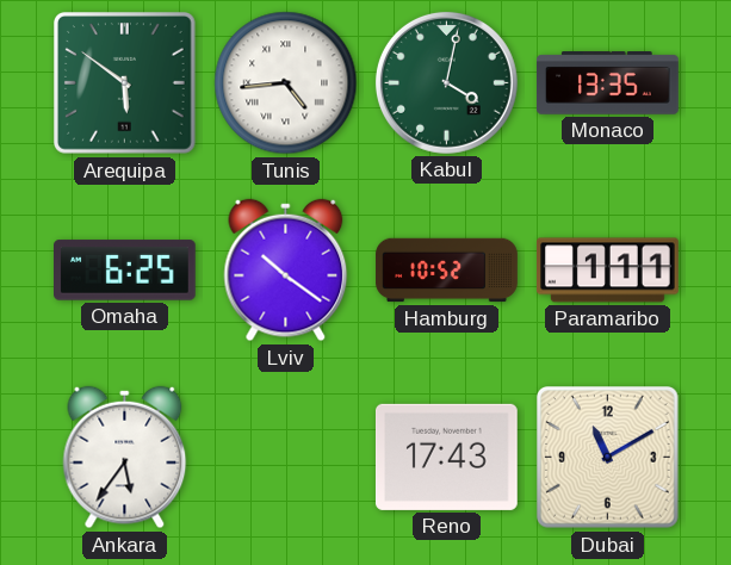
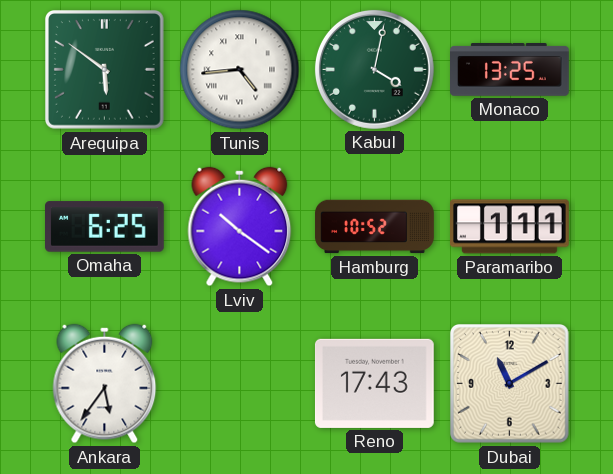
Monaco: 13:35 -> 13:25 (510, 70)
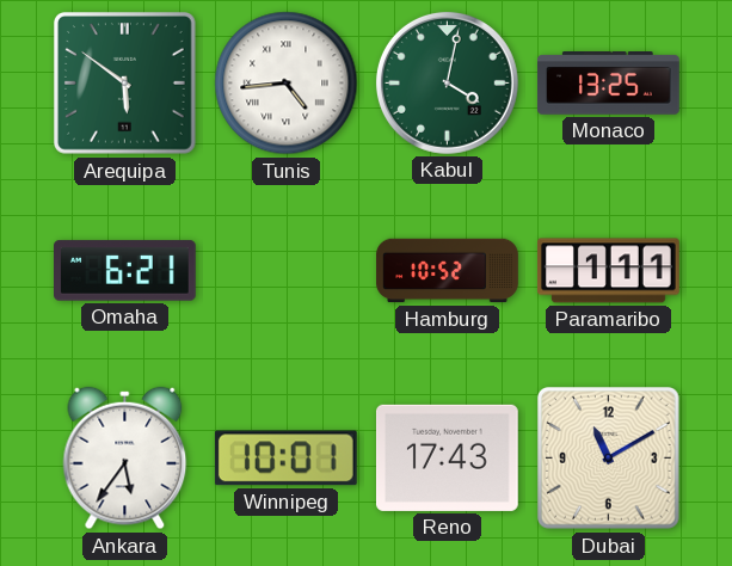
Omaha: 6:25 -> 6:21 (125, 271)
Lviv: 10:21 -> none (240, 227)
Winnipeg: none -> 10:01 (285, 459)
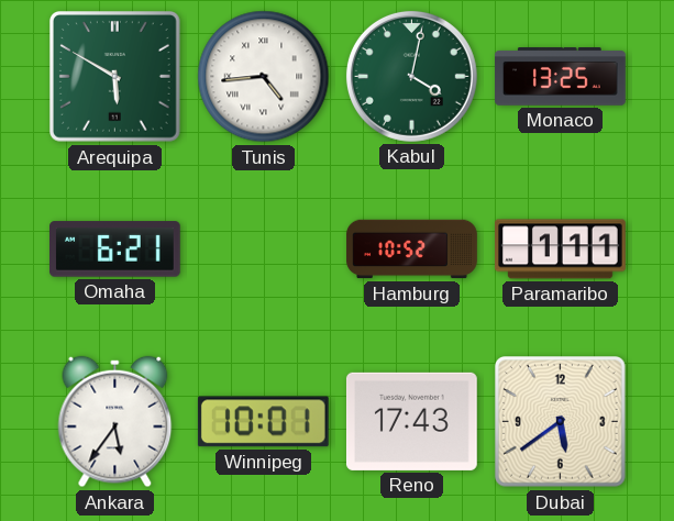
Arequipa: 5:51 -> 5:50 (115, 77)
Dubai: 11:10 -> 5:39 (561, 422)
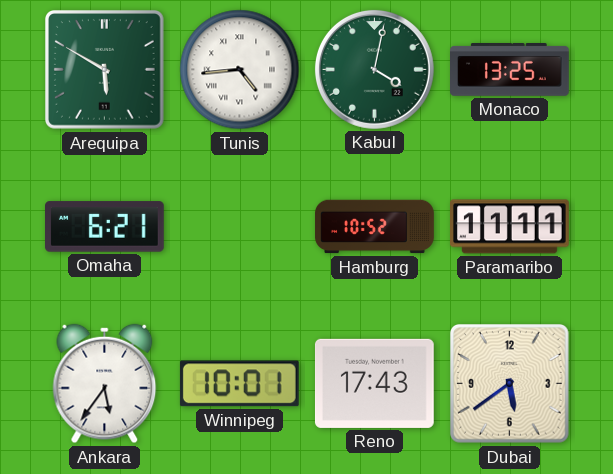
Paramaribo: 1:11 -> 11:11 (510, 227)
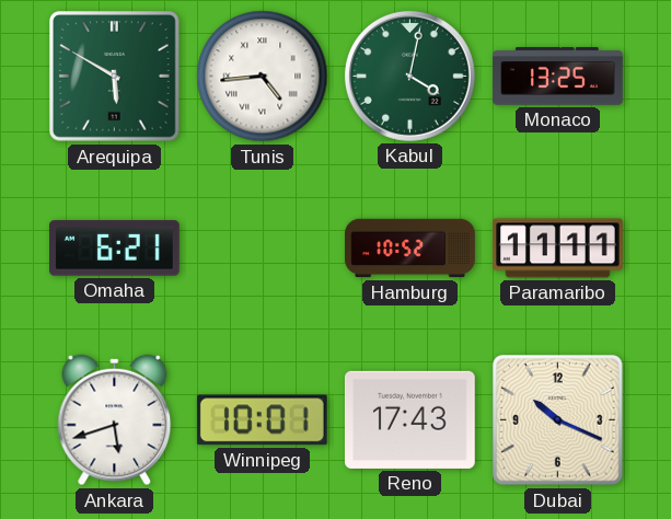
Ankara: 5:36 -> 5:42 (115, 420)
Dubai: 5:39 -> 10:19 (558, 420)
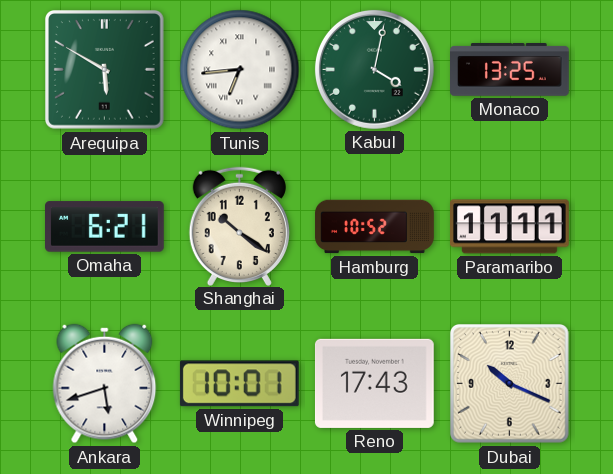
Tunis: 4:44 -> 6:44 (240, 70)
Shanghai: none -> 10:21 (239, 226)
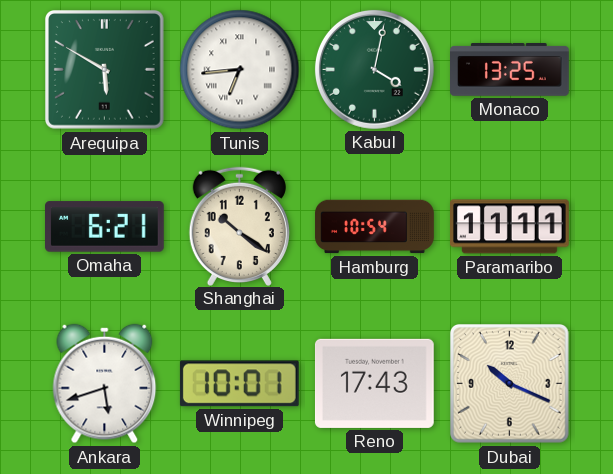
Hamburg: 10:52 -> 10:54 (375, 227)
